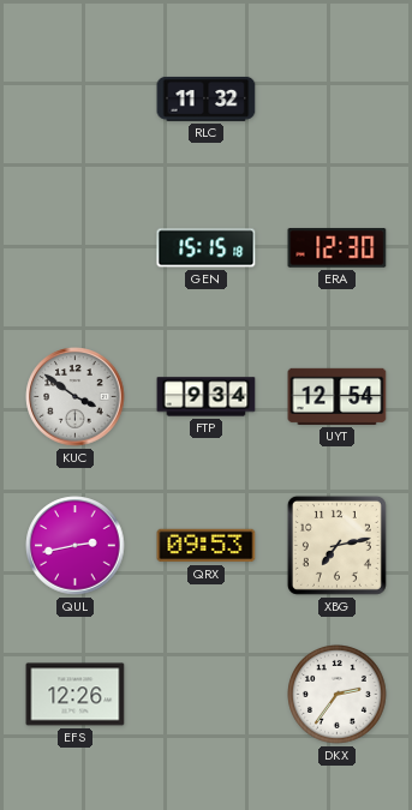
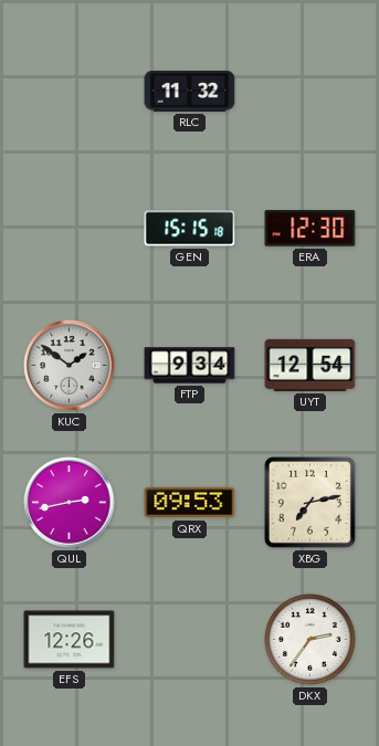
KUC: 3:51 -> 1:51 (70, 366)
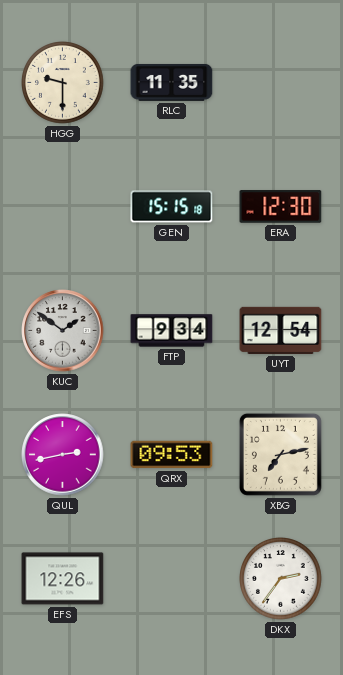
HGG: none -> 9:30 (63, 83)
RLC: 11:32 -> 11:35 (172, 82)
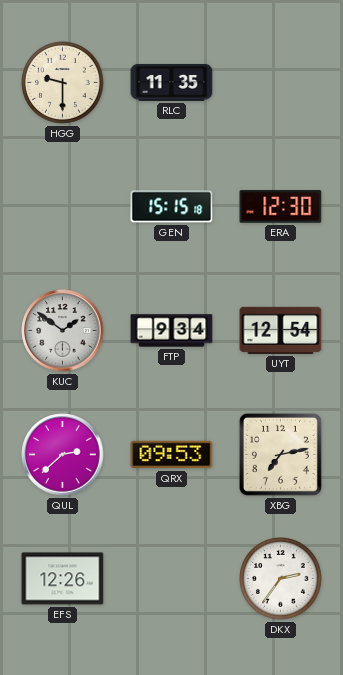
QUL: 2:43 -> 2:38 (63, 455)
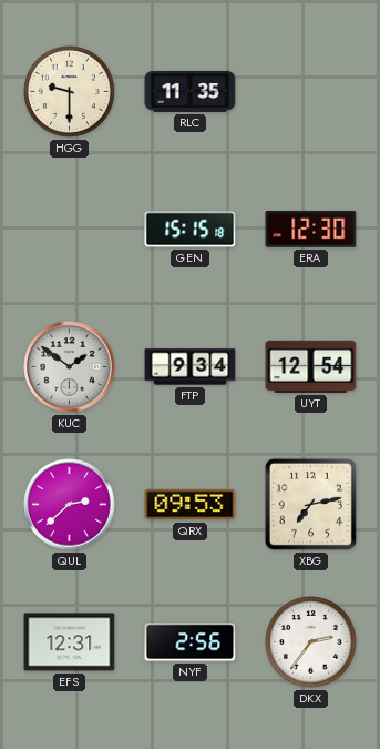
EFS: 12:26 -> 12:31 (70, 642)
NYF: none -> 2:56 (191, 642)
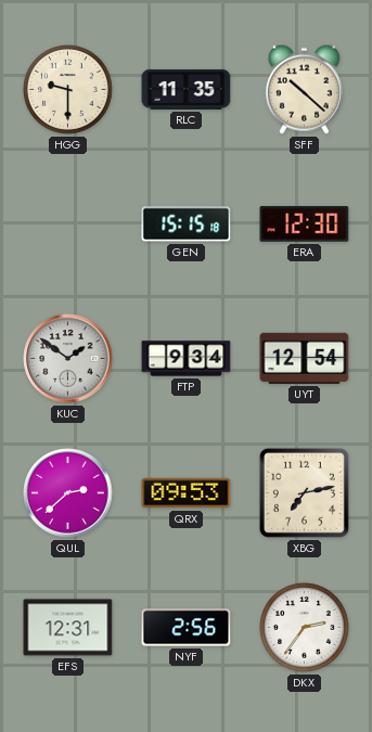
SFF: none -> 10:22 (304, 89)
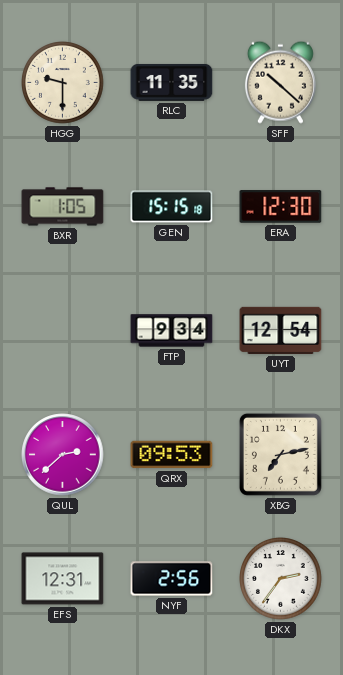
BXR: none -> 1:05 (63, 207)
KUC: 1:51 -> none (68, 359)
